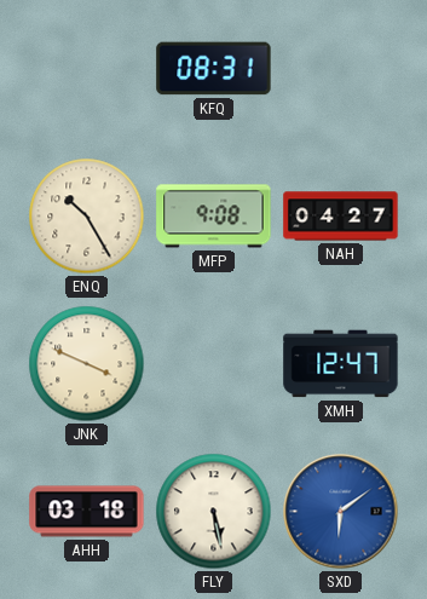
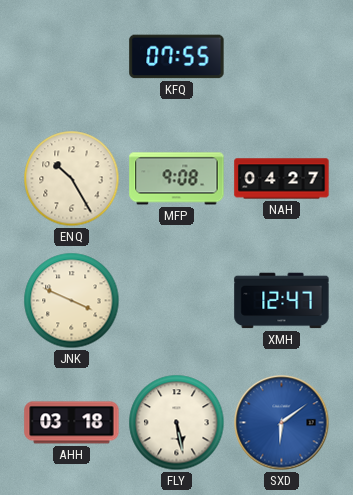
KFQ: 08:31 -> 07:55 (177, 57)
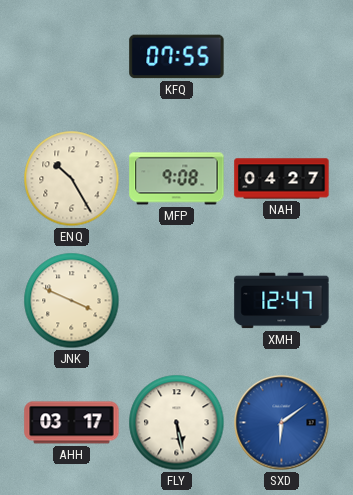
AHH: 03:18 -> 03:17 (72, 423)
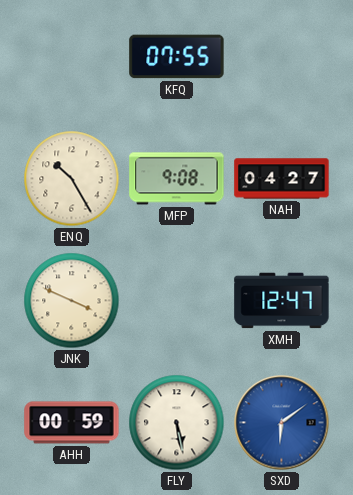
AHH: 03:17 -> 00:59 (72, 423)
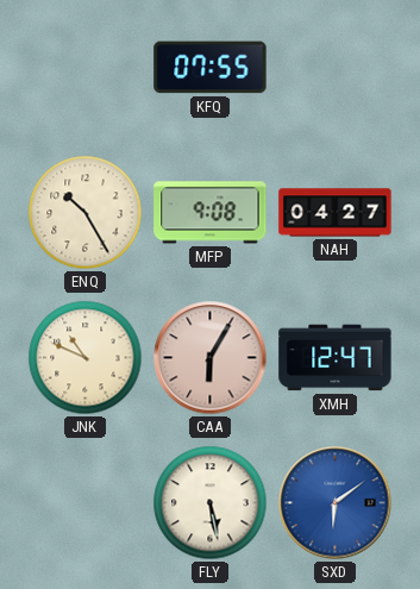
JNK: 3:49 -> 10:49 (86, 358)
CAA: none -> 6:05 (211, 358)
AHH: 00:59 -> none (72, 423)
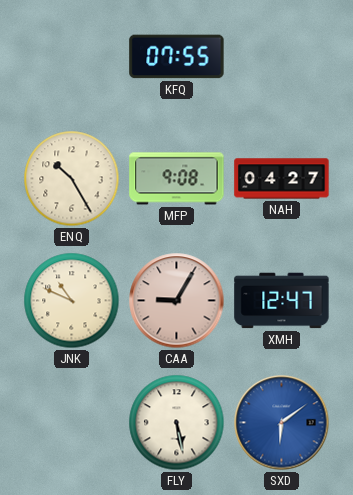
CAA: 6:05 -> 9:05 (177, 301)
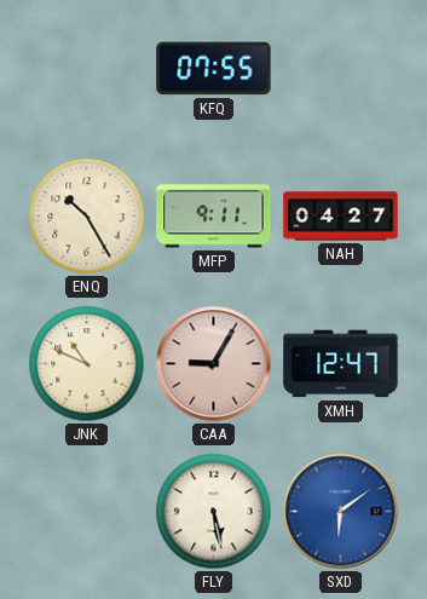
MFP: 9:08 -> 9:11 (214, 217)
